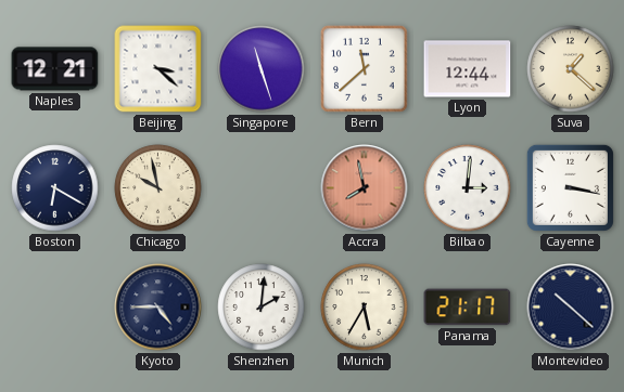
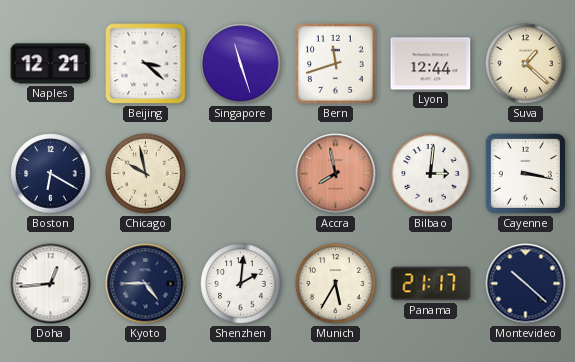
Bern: 11:38 -> 11:42 (336, 64)
Doha: none -> 12:44 (51, 284)
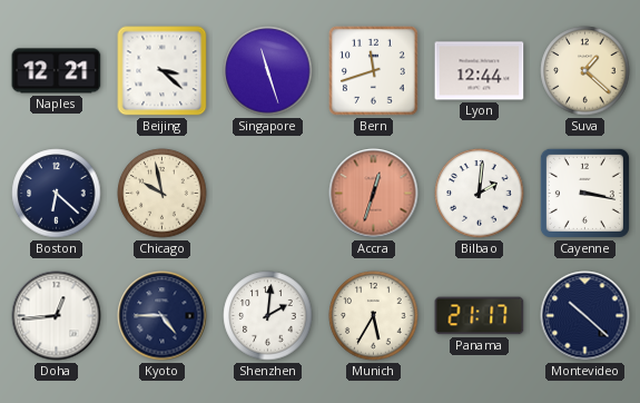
Boston: 6:20 -> 6:22 (57, 194)
Accra: 7:58 -> 12:33 (374, 194)
Bilbao: 3:01 -> 2:01 (480, 194)
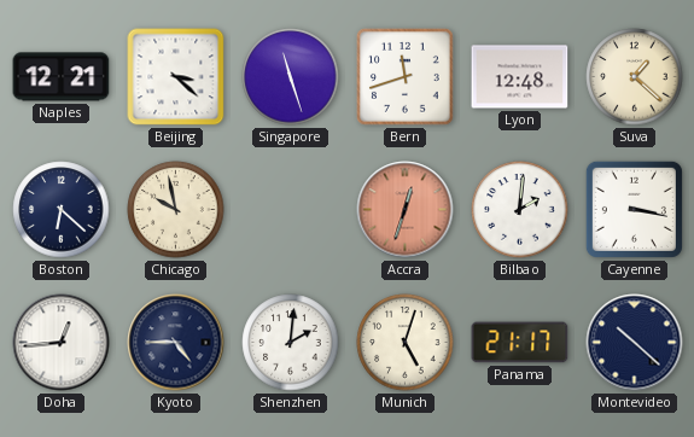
Lyon: 12:44 -> 12:48 (520, 77)
Munich: 5:35 -> 5:03 (406, 343)
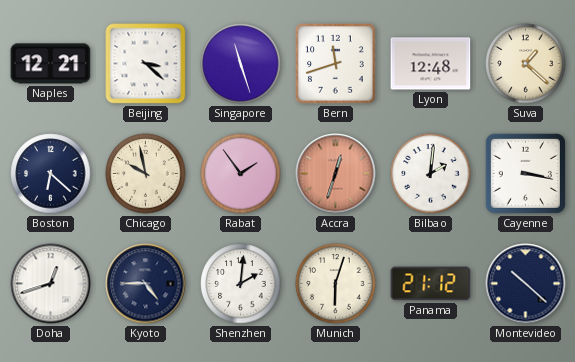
Rabat: none -> 1:54 (241, 174)
Doha: 12:44 -> 12:42 (51, 284)
Munich: 5:03 -> 6:03 (336, 284)
Panama: 21:17 -> 21:12 (431, 284)
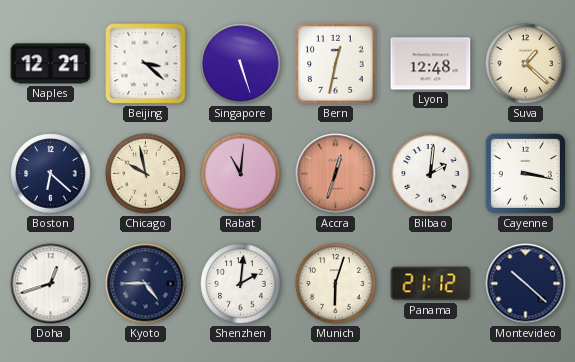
Singapore: 11:27 -> 5:27 (241, 64)
Bern: 11:42 -> 12:32 (336, 64)
Rabat: 1:54 -> 11:01 (241, 174)
